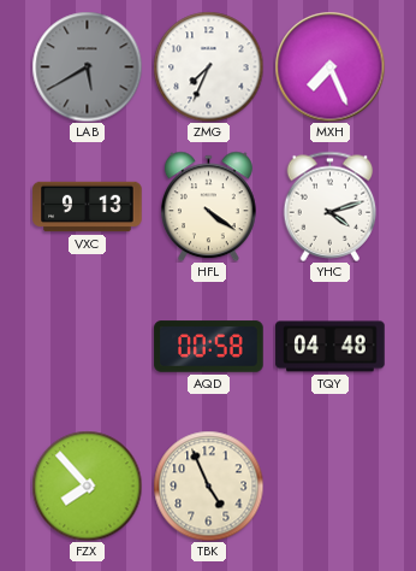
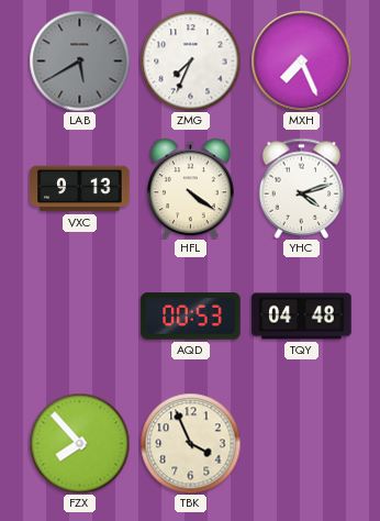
AQD: 00:58 -> 00:53 (191, 317)
TBK: 4:56 -> 3:56 (190, 443)
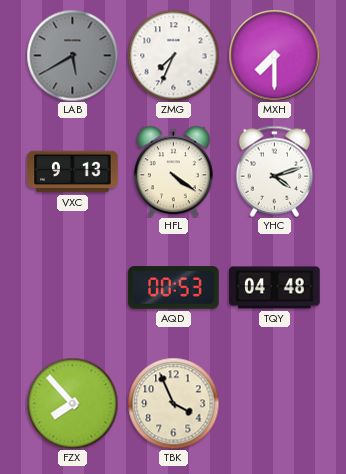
MXH: 7:26 -> 7:30 (274, 55)
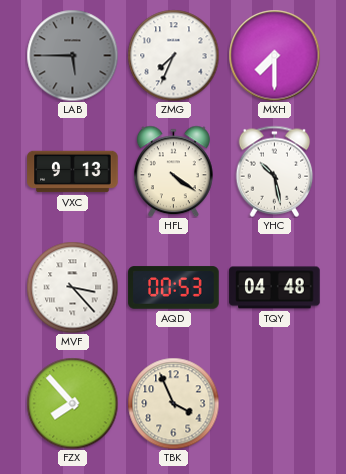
LAB: 5:40 -> 5:45 (72, 55)
YHC: 4:12 -> 10:28 (275, 171)
MVF: none -> 3:23 (72, 287)
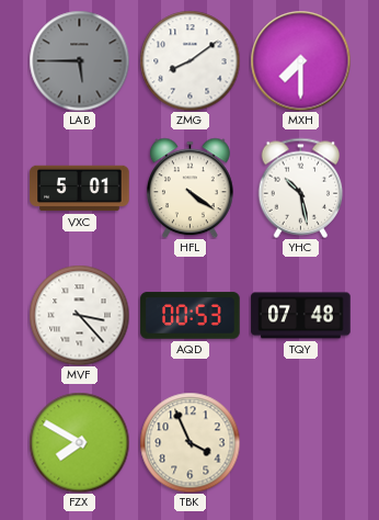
ZMG: 7:34 -> 8:09 (190, 60)
VXC: 9:13 -> 5:01 (80, 189)
TQY: 04:48 -> 07:48 (301, 316)
FZX: 7:53 -> 7:50 (79, 442)
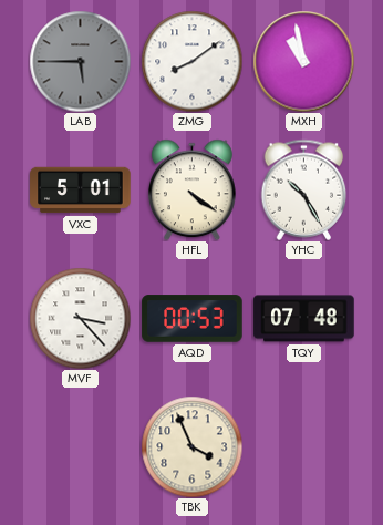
MXH: 7:30 -> 10:58 (303, 61)
YHC: 10:28 -> 10:25 (304, 189)
FZX: 7:50 -> none (79, 442)
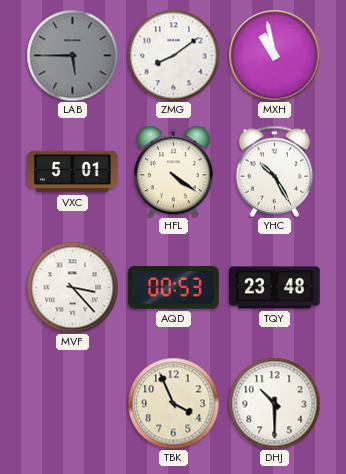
TQY: 07:48 -> 23:48 (275, 288)
DHJ: none -> 10:30 (274, 403)
